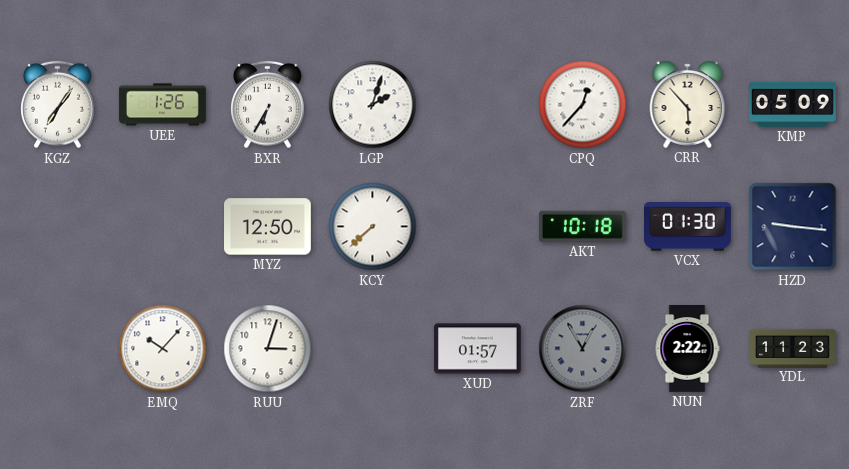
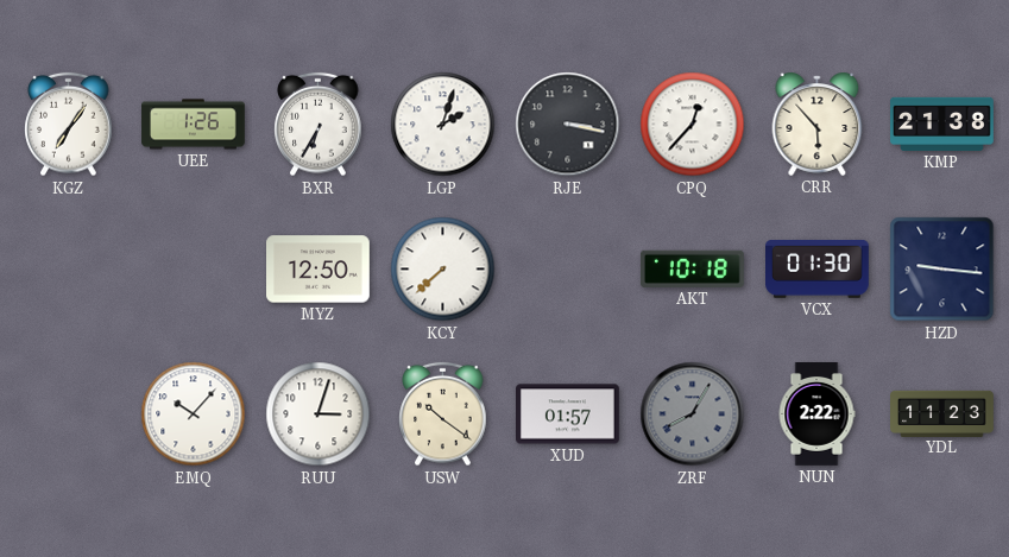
RJE: none -> 3:17 (568, 125)
KMP: 05:09 -> 21:38 (942, 124)
USW: none -> 10:21 (443, 414)
ZRF: 12:55 -> 8:05 (693, 414)
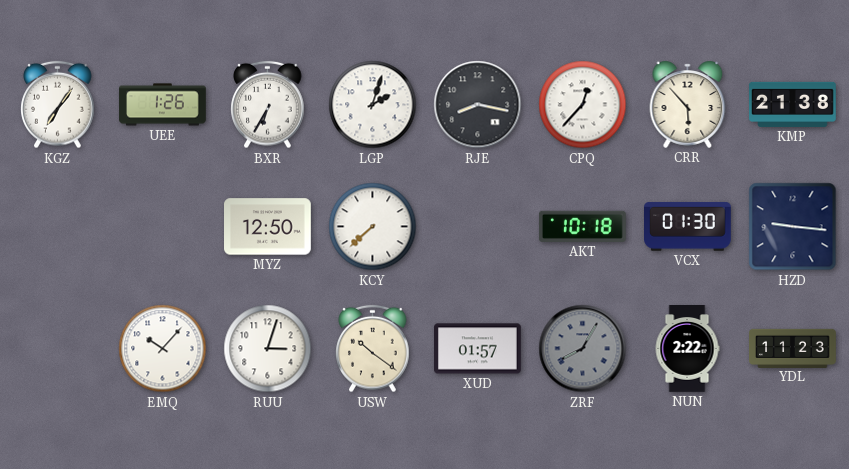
RJE: 3:17 -> 8:17 (478, 105)
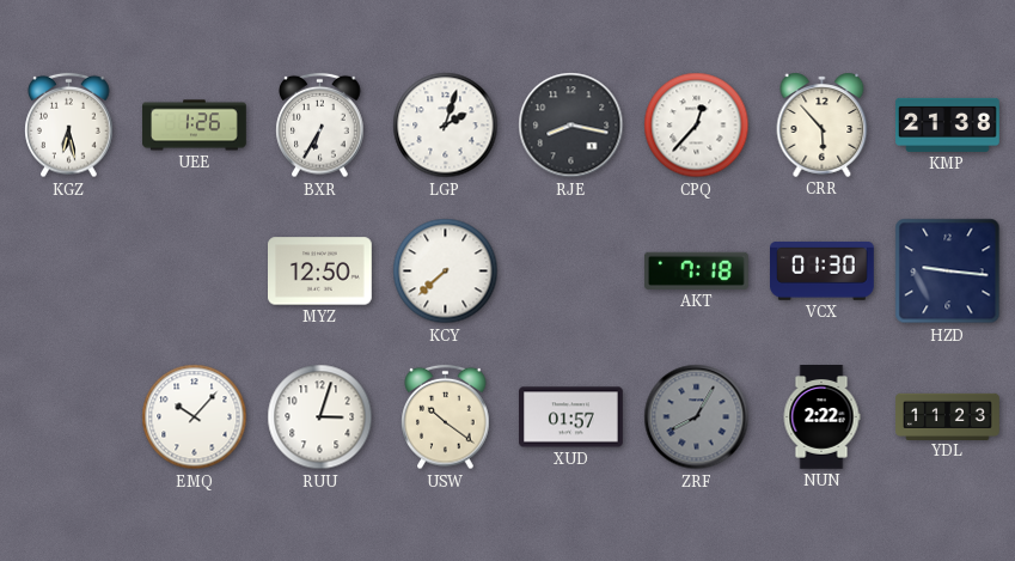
KGZ: 7:06 -> 6:28 (69, 126)
AKT: 10:18 -> 7:18 (696, 270)
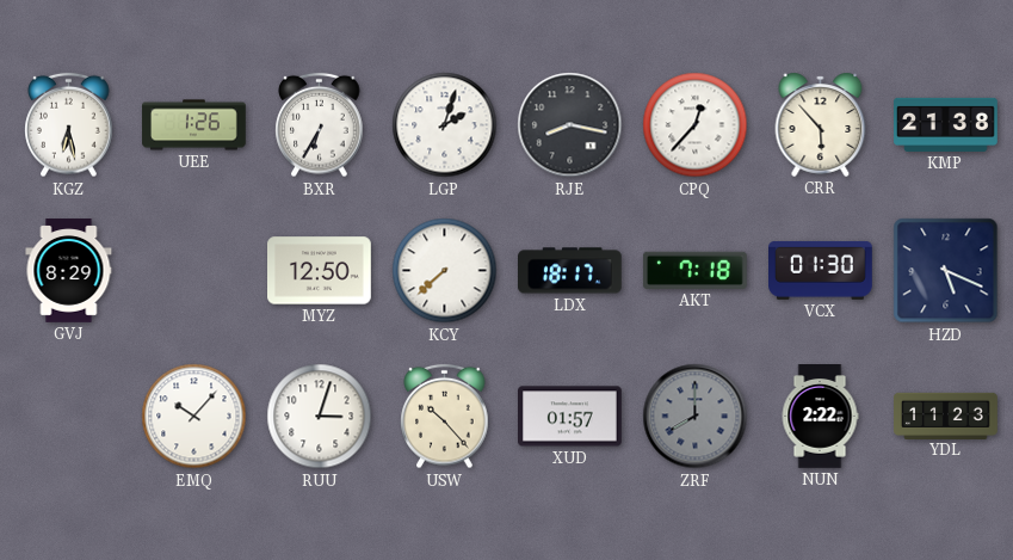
GVJ: none -> 8:29 (69, 271)
LDX: none -> 18:17 (570, 271)
HZD: 9:16 -> 5:19 (946, 271)
USW: 10:21 -> 10:23 (445, 417)
ZRF: 8:05 -> 8:00 (696, 417)
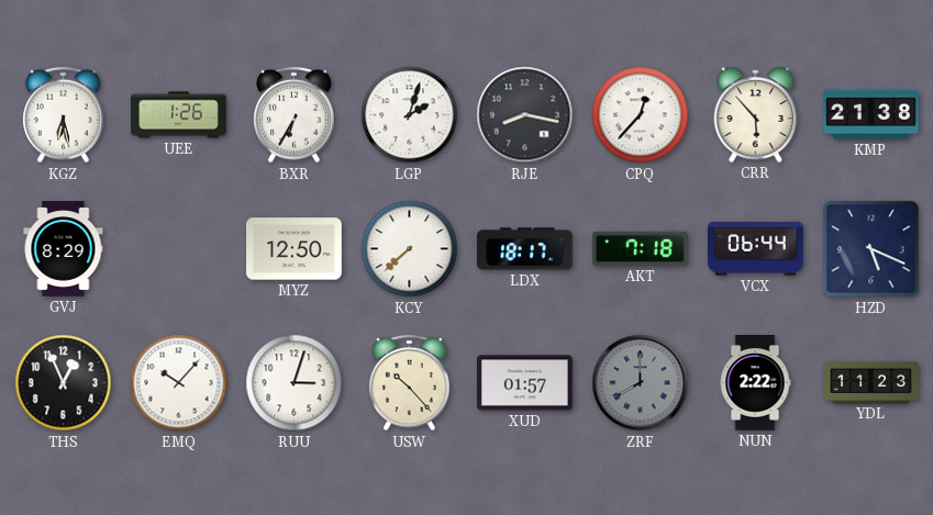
VCX: 01:30 -> 06:44 (756, 248)
THS: none -> 12:56 (64, 383)
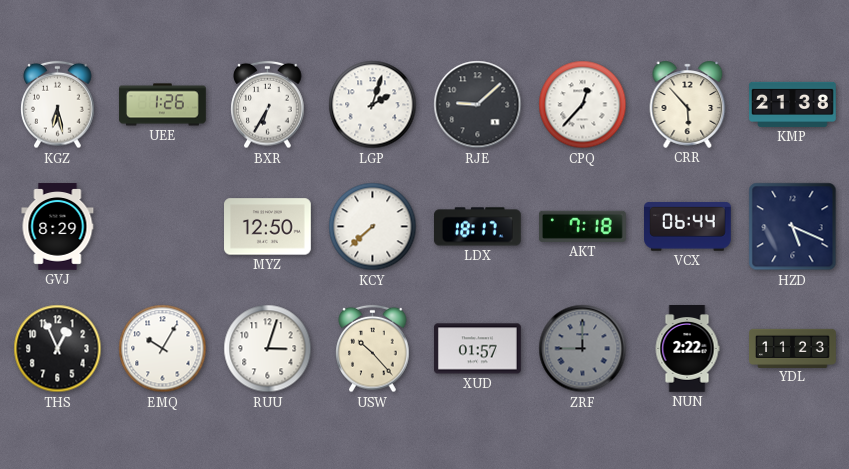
RJE: 8:17 -> 9:08 (478, 105)
EMQ: 10:07 -> 10:05 (163, 349)
ZRF: 8:00 -> 9:00 (583, 349)
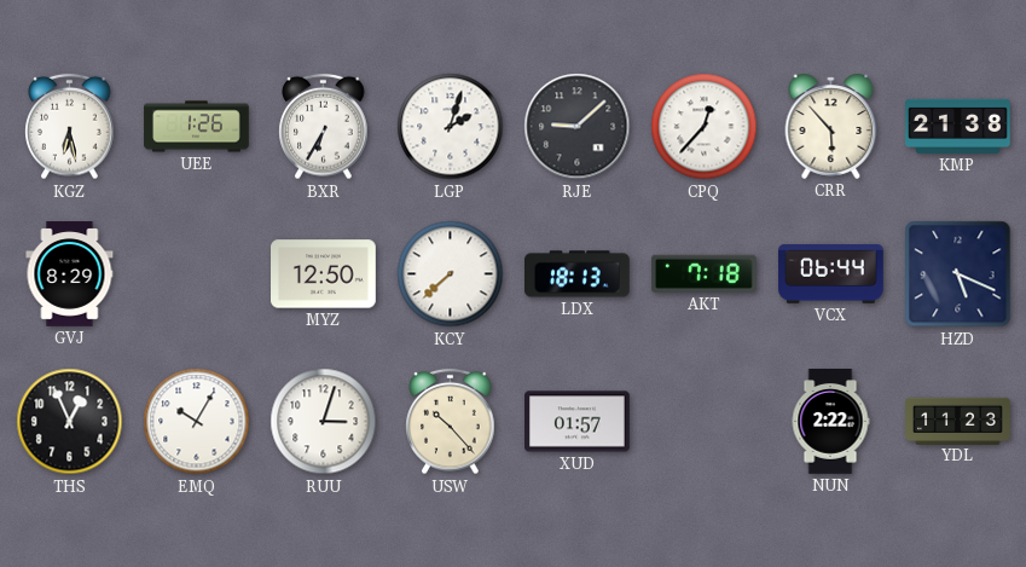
LDX: 18:17 -> 18:13 (578, 274)
ZRF: 9:00 -> none (583, 349)
